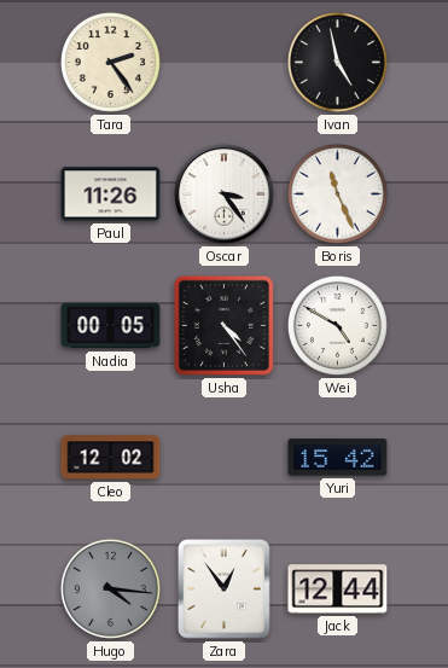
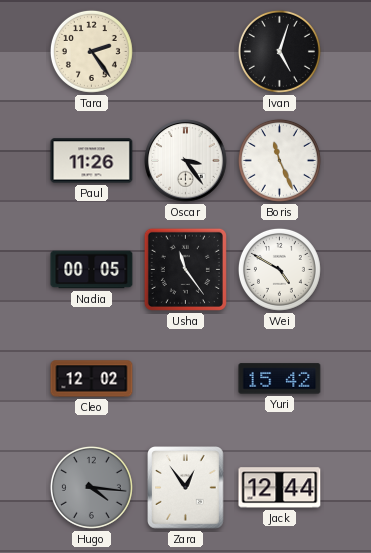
Ivan: 4:58 -> 5:03 (279, 51)
Usha: 4:24 -> 11:24 (185, 269)
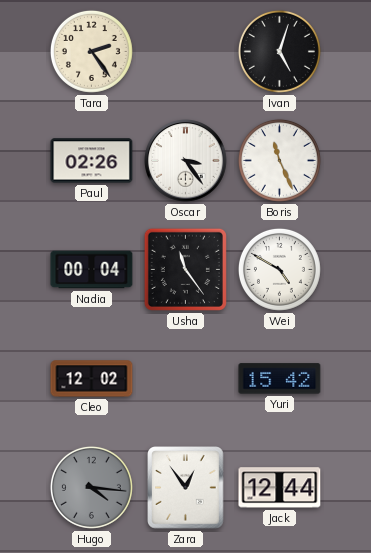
Paul: 11:26 -> 02:26 (92, 161)
Nadia: 00:05 -> 00:04 (92, 270)
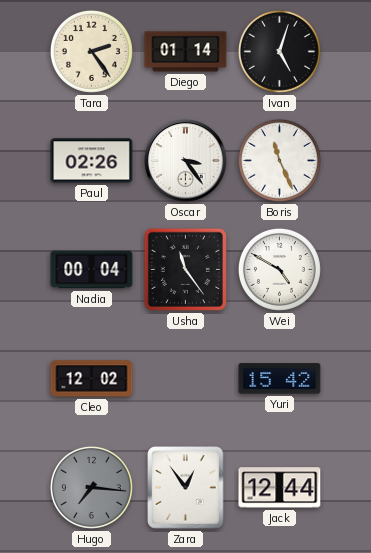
Diego: none -> 01:14 (186, 52)
Hugo: 4:16 -> 7:16 (91, 487)
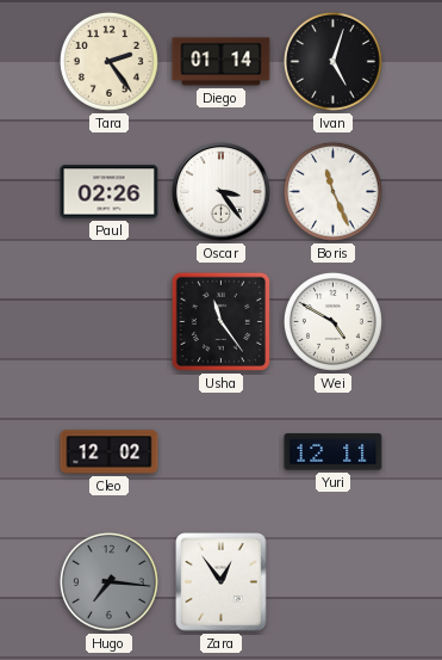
Nadia: 00:04 -> none (92, 270)
Yuri: 15:42 -> 12:11 (334, 452)
Jack: 12:44 -> none (280, 488)
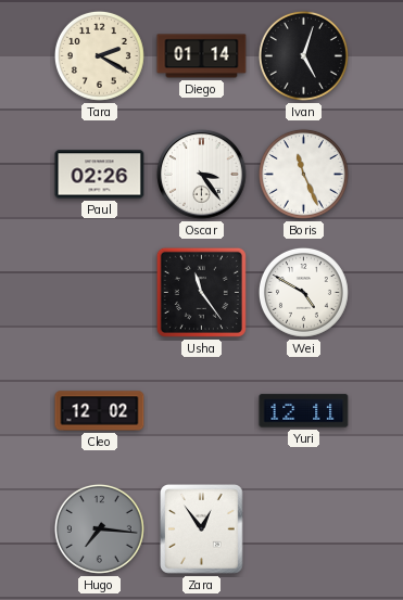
Tara: 2:24 -> 2:20 (99, 55)
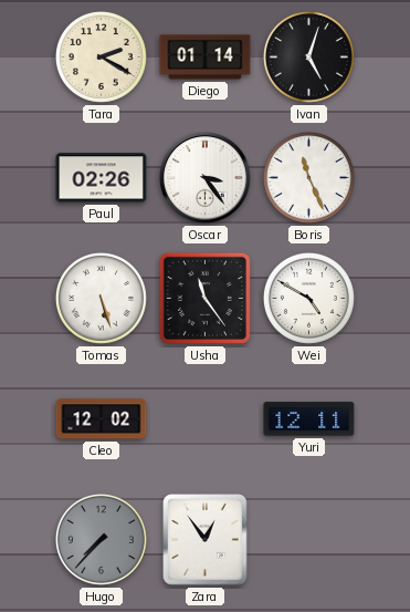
Tomas: none -> 5:27 (101, 298)
Hugo: 7:16 -> 7:37 (101, 539)
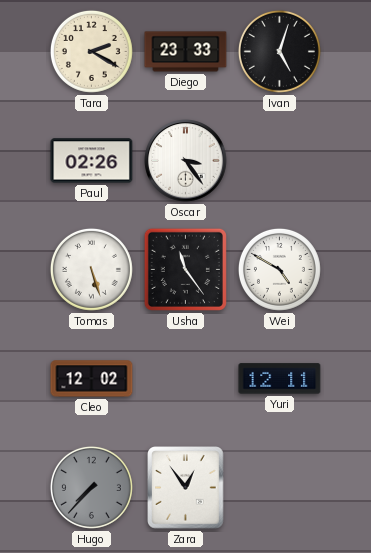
Diego: 01:14 -> 23:33 (186, 52)
Boris: 11:26 -> none (308, 177)
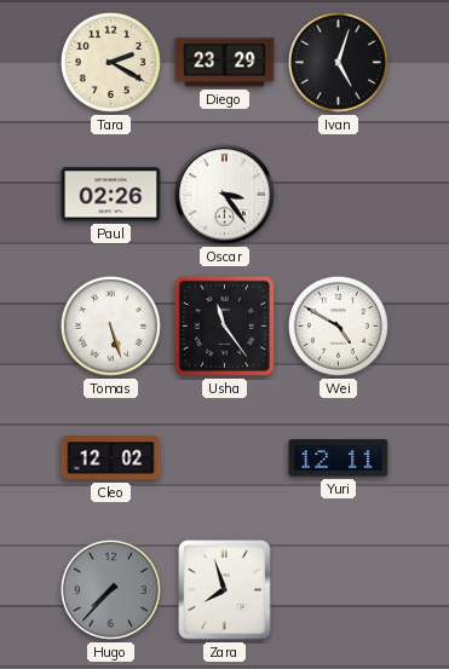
Diego: 23:33 -> 23:29 (225, 63)
Zara: 12:54 -> 7:57 (225, 590)
